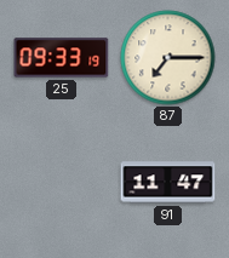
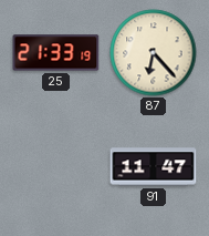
25: 09:33 -> 21:33 (56, 53)
87: 7:15 -> 6:23 (154, 53)
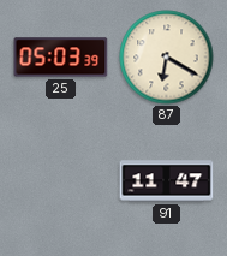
25: 21:33 -> 05:03 (61, 58)
87: 6:23 -> 6:20 (167, 58)
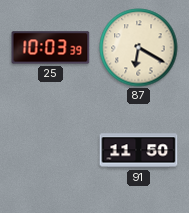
25: 05:03 -> 10:03 (51, 48)
91: 11:47 -> 11:50 (139, 151)
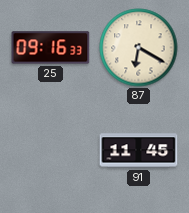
25: 10:03 -> 09:16 (51, 48)
91: 11:50 -> 11:45 (139, 151)
